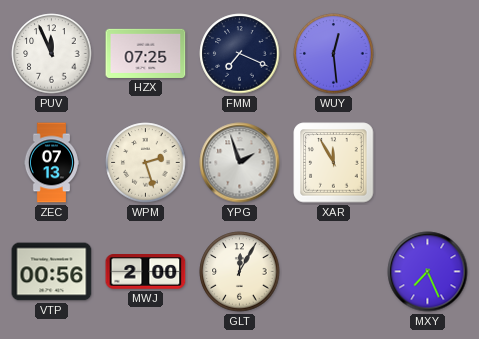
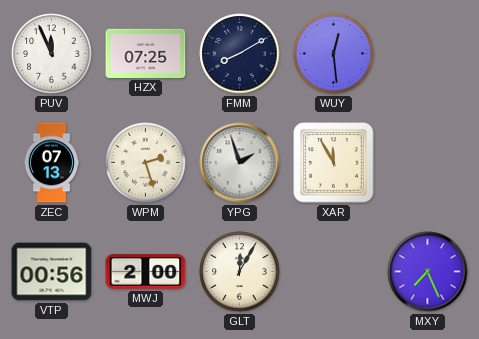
FMM: 7:19 -> 8:10 (240, 54)
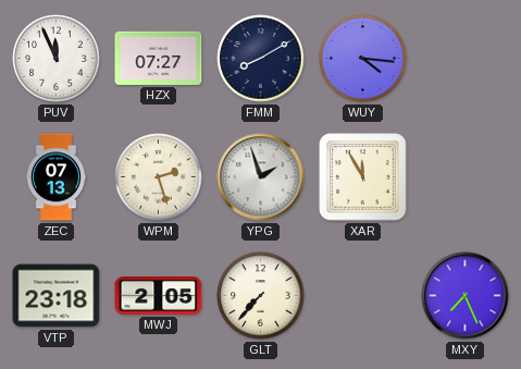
HZX: 07:25 -> 07:27 (159, 58)
WUY: 12:29 -> 4:16 (363, 59)
VTP: 00:56 -> 23:18 (57, 296)
MWJ: 2:00 -> 2:05 (159, 296)
GLT: 12:05 -> 7:37 (261, 296)
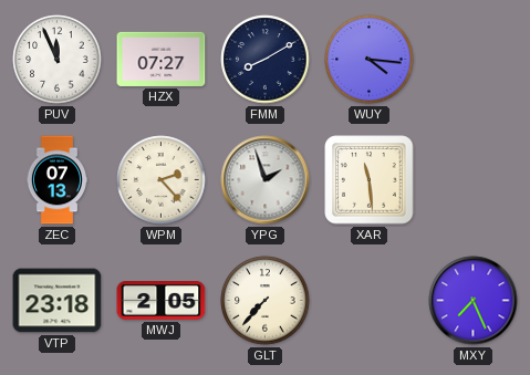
WPM: 2:27 -> 2:23 (162, 180)
XAR: 11:55 -> 11:29 (370, 180)
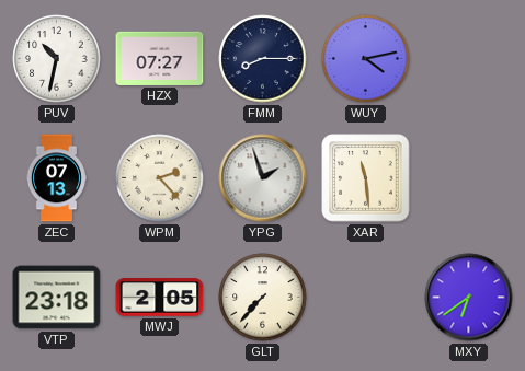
PUV: 11:56 -> 10:32 (57, 59)
FMM: 8:10 -> 8:15 (263, 59)
WUY: 4:16 -> 4:13 (366, 59)
MXY: 7:26 -> 6:39 (469, 298)
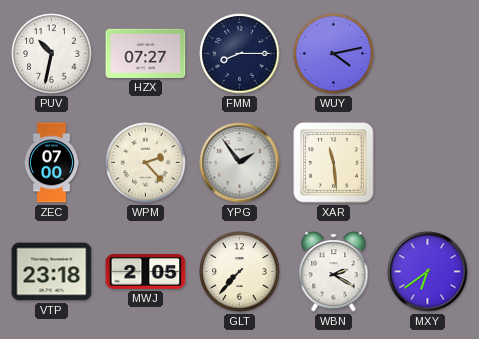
ZEC: 07:13 -> 07:00 (51, 163)
YPG: 1:57 -> 1:54 (240, 163)
WBN: none -> 2:20 (334, 272)
